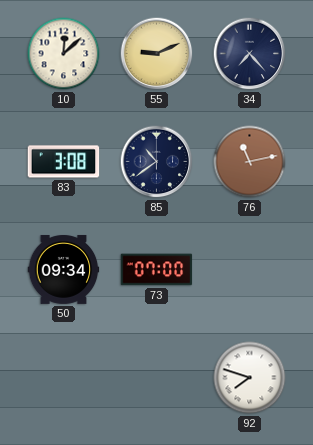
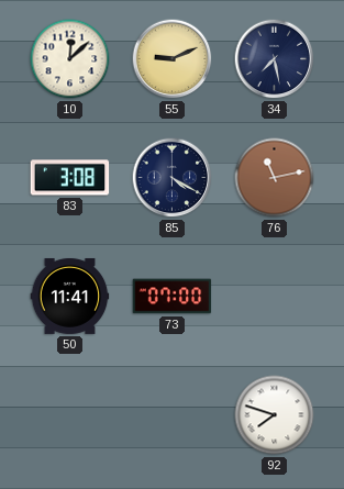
34: 7:23 -> 7:28 (275, 59)
85: 10:39 -> 4:20 (173, 178)
50: 09:34 -> 11:41 (70, 296)
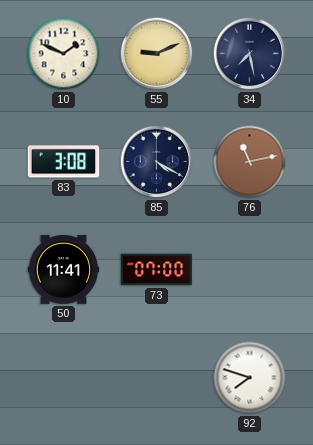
10: 12:08 -> 1:49 (64, 54)
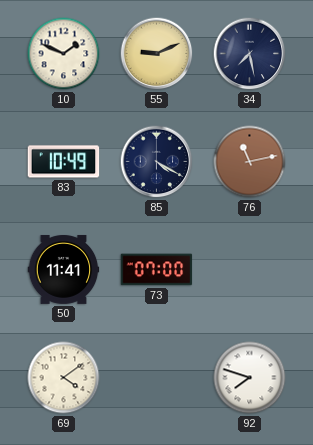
83: 3:08 -> 10:49 (64, 162)
69: none -> 4:09 (64, 378)
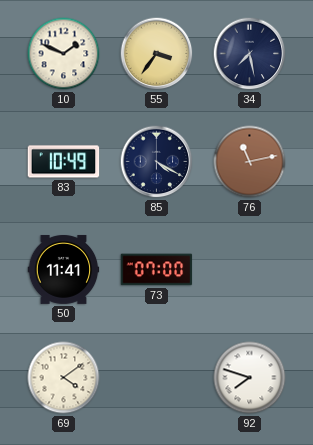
55: 9:11 -> 3:36 (157, 54)
